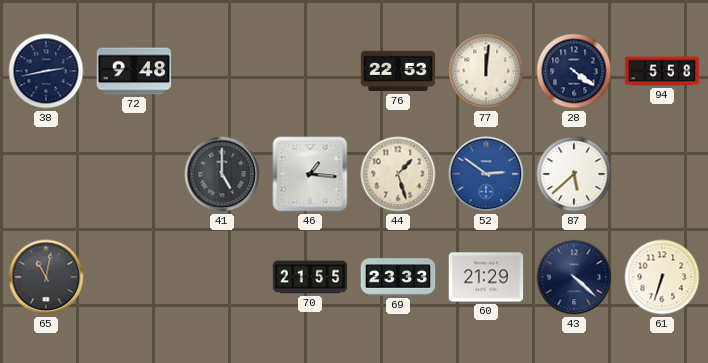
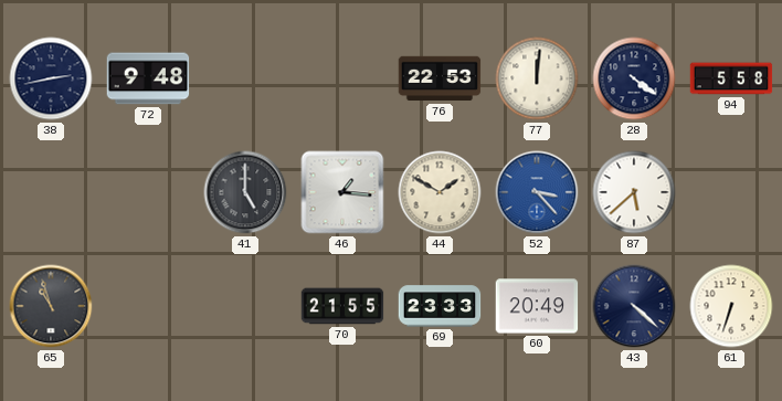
44: 1:27 -> 1:50 (440, 192)
52: 2:51 -> 3:23 (537, 192)
65: 11:02 -> 10:57 (51, 306)
60: 21:29 -> 20:49 (537, 306)
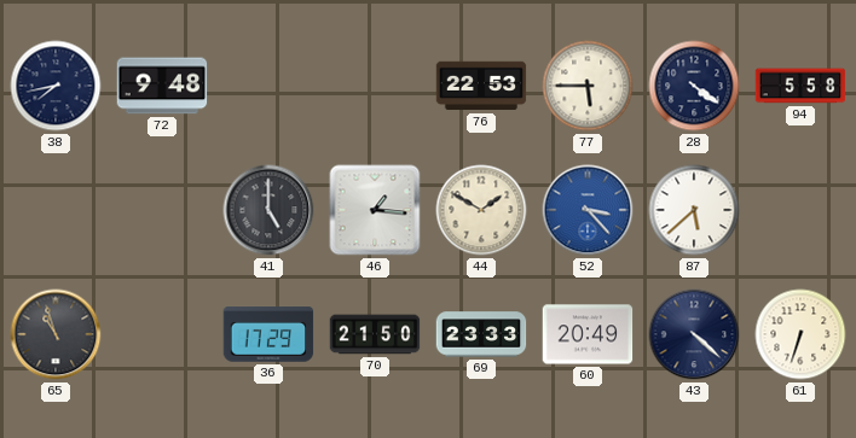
38: 2:43 -> 7:43 (56, 86)
77: 12:01 -> 5:45 (588, 86)
36: none -> 17:29 (268, 334)
70: 21:55 -> 21:50 (375, 334)
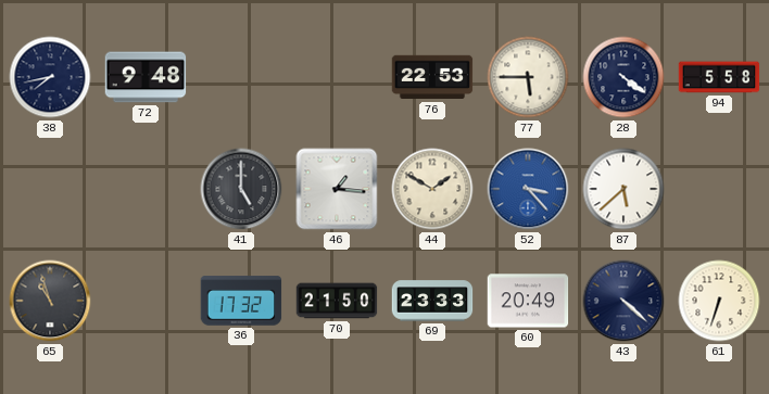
36: 17:29 -> 17:32 (241, 301)
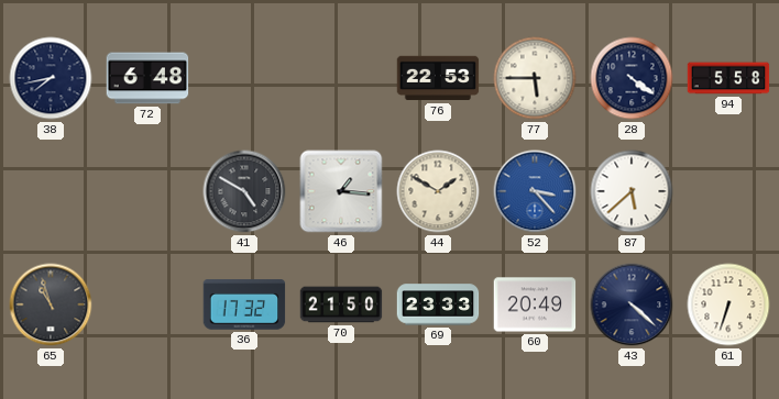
72: 9:48 -> 6:48 (147, 78)
41: 5:00 -> 4:50 (244, 191)
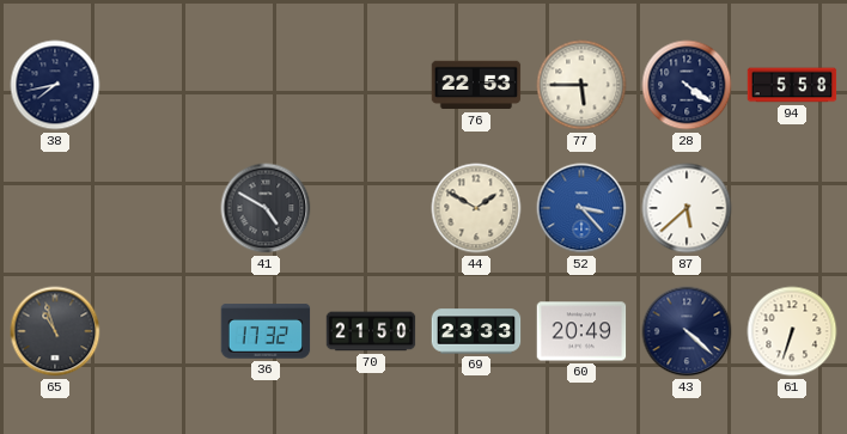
72: 6:48 -> none (147, 78)
46: 1:16 -> none (341, 191)
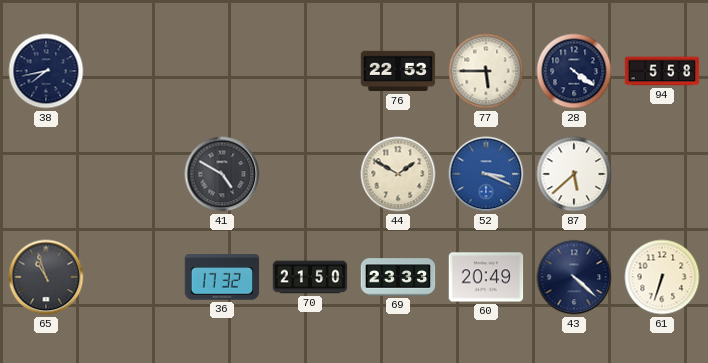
52: 3:23 -> 3:19 (486, 174)
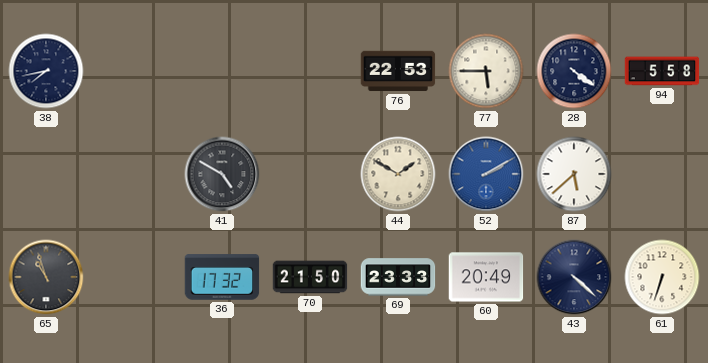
52: 3:19 -> 2:10 (486, 174)
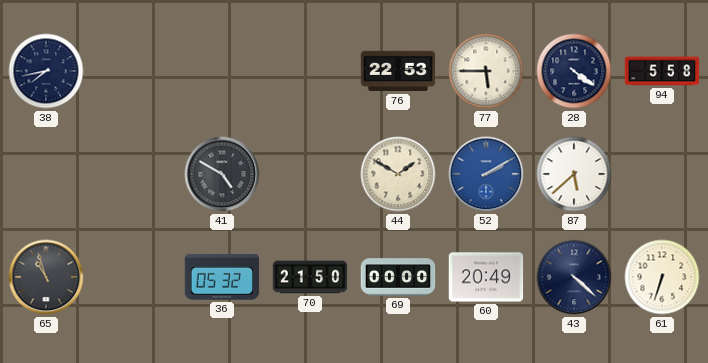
36: 17:32 -> 05:32 (222, 277)
69: 23:33 -> 00:00 (398, 277)
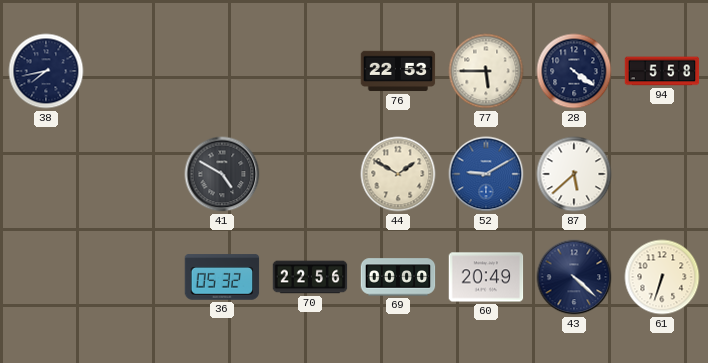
52: 2:10 -> 9:10 (486, 174)
65: 10:57 -> none (46, 277)
70: 21:50 -> 22:56 (310, 277)
